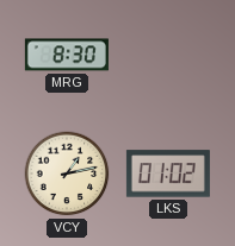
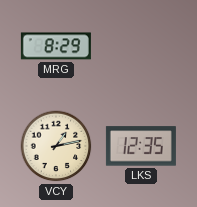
MRG: 8:30 -> 8:29 (56, 46)
LKS: 01:02 -> 12:35 (141, 146)
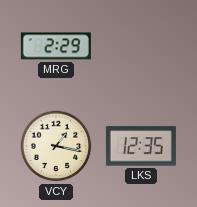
MRG: 8:29 -> 2:29 (56, 46)
VCY: 1:13 -> 1:17 (56, 146)
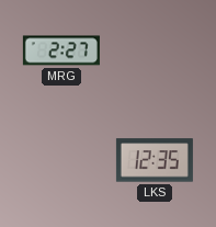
MRG: 2:29 -> 2:27 (61, 50)
VCY: 1:17 -> none (56, 146)
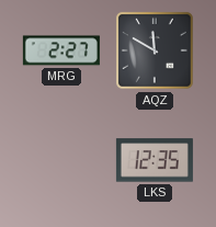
AQZ: none -> 11:50 (155, 50)
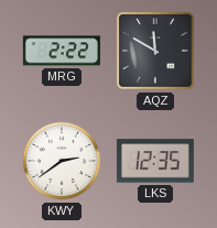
MRG: 2:27 -> 2:22 (62, 51)
KWY: none -> 2:39 (62, 161)
